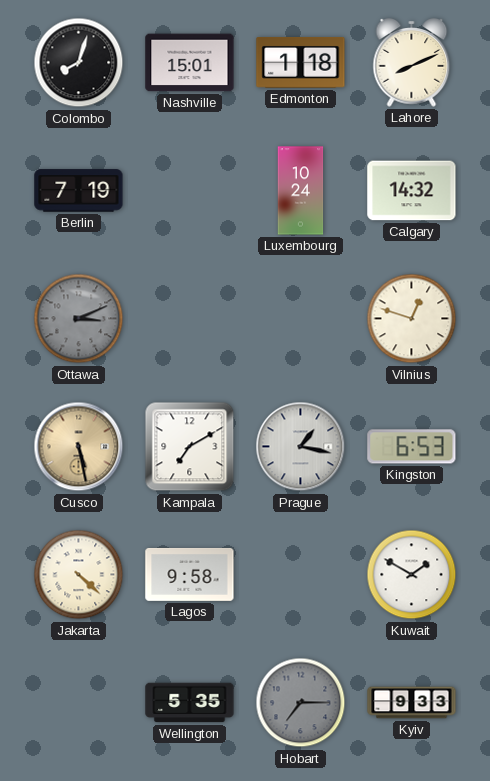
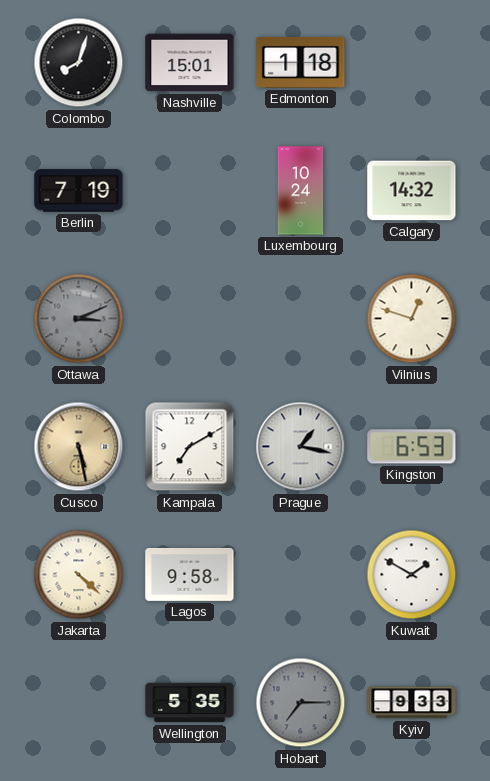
Lahore: 8:11 -> none (412, 63)
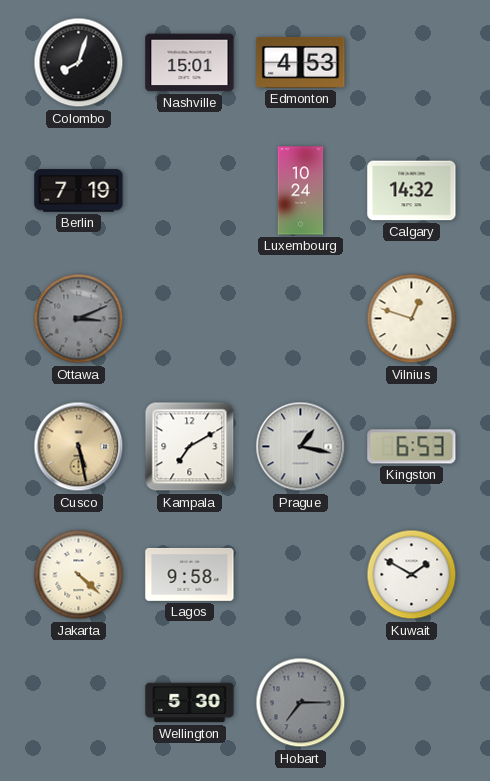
Edmonton: 1:18 -> 4:53 (301, 63)
Wellington: 5:35 -> 5:30 (190, 703)
Kyiv: 9:33 -> none (412, 703)
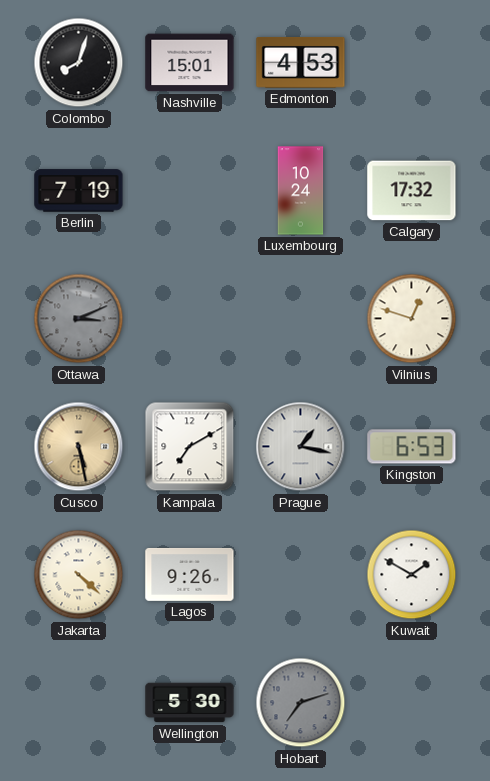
Calgary: 14:32 -> 17:32 (412, 191)
Lagos: 9:58 -> 9:26 (190, 574)
Hobart: 7:15 -> 7:12 (301, 703)
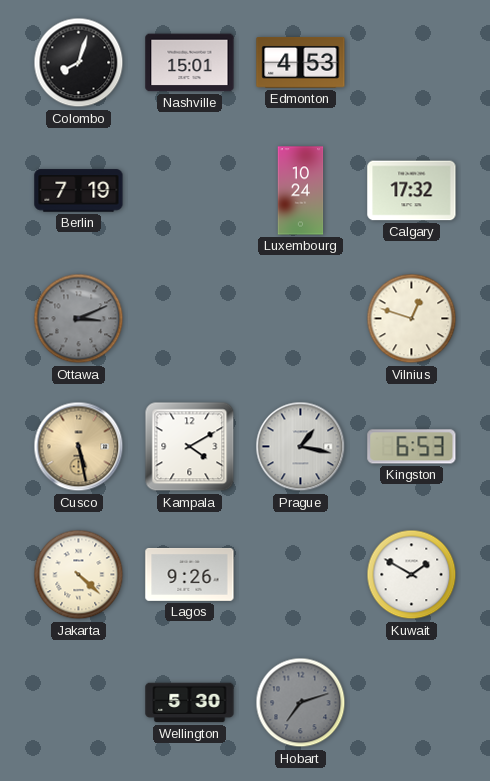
Kampala: 7:10 -> 4:10 (190, 447)
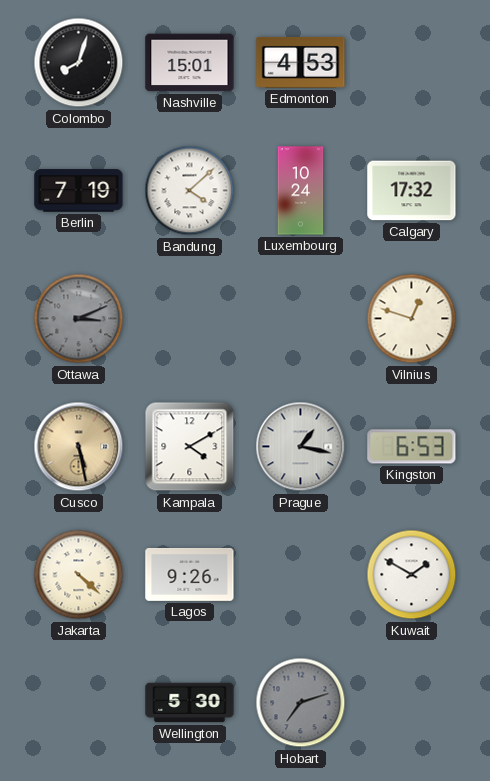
Bandung: none -> 4:08 (190, 191)
